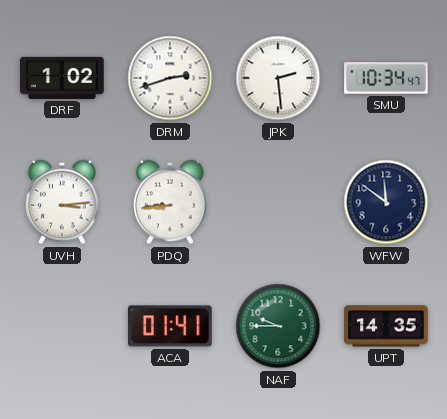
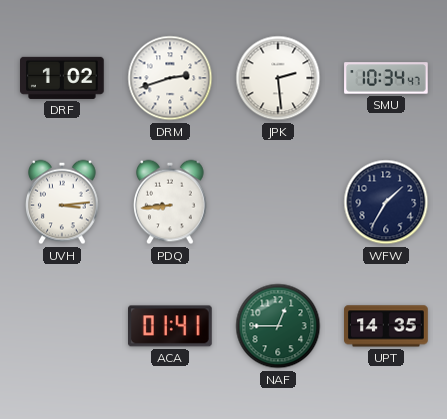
WFW: 11:51 -> 1:35 (386, 202)
NAF: 9:45 -> 12:45 (278, 326)
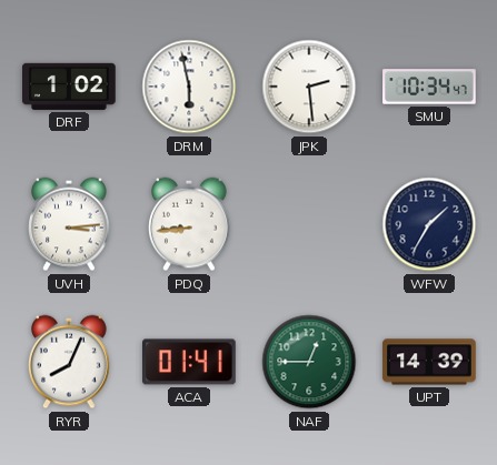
DRM: 2:42 -> 5:58 (189, 87)
RYR: none -> 8:04 (70, 362)
UPT: 14:35 -> 14:39 (429, 362)
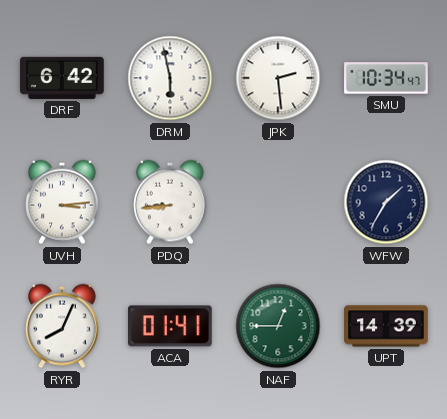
DRF: 1:02 -> 6:42 (62, 78)
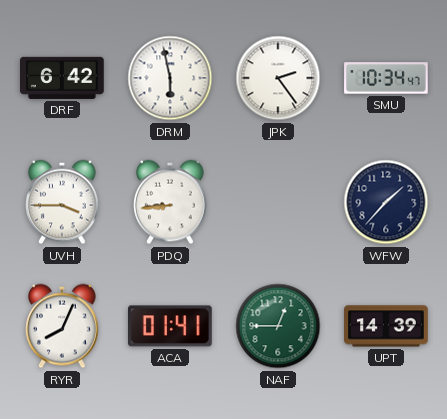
JPK: 2:29 -> 2:24 (278, 78)
UVH: 3:14 -> 3:45 (63, 202)
WFW: 1:35 -> 1:37 (386, 202)
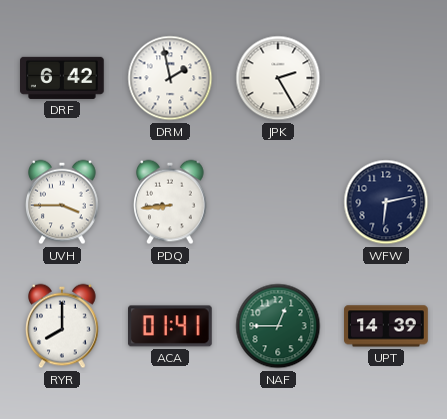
DRM: 5:58 -> 1:58 (170, 78)
JPK: 2:24 -> 2:25 (278, 78)
SMU: 10:34 -> none (386, 78)
WFW: 1:37 -> 6:13 (386, 202)
RYR: 8:04 -> 8:00 (63, 326)
